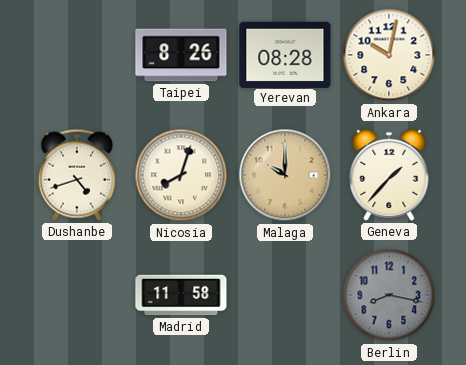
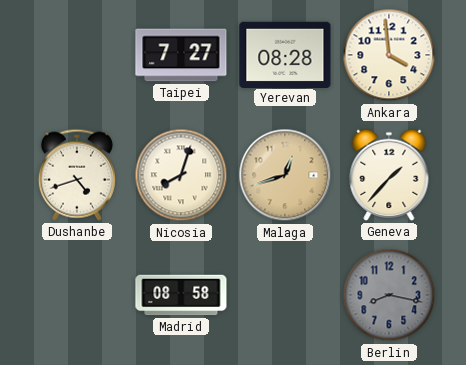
Taipei: 8:26 -> 7:27 (181, 55)
Ankara: 10:02 -> 3:59 (389, 55)
Malaga: 10:00 -> 12:42 (285, 175)
Madrid: 11:58 -> 08:58 (181, 295)
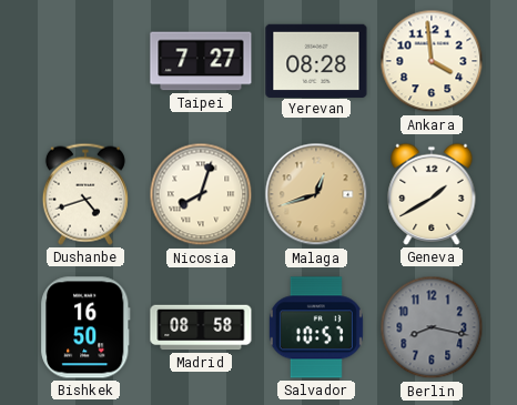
Geneva: 1:37 -> 1:40 (432, 194)
Bishkek: none -> 16:50 (85, 327)
Salvador: none -> 10:57 (316, 327)
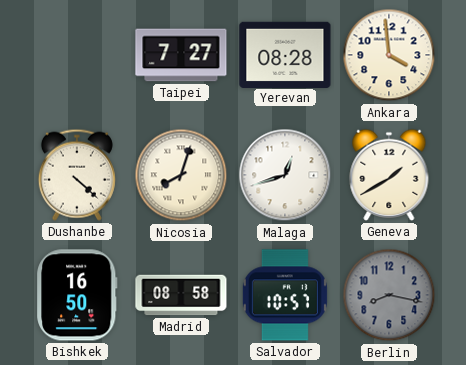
Dushanbe: 4:42 -> 4:22 (77, 175)
Malaga dial: champagne -> white (285, 175)
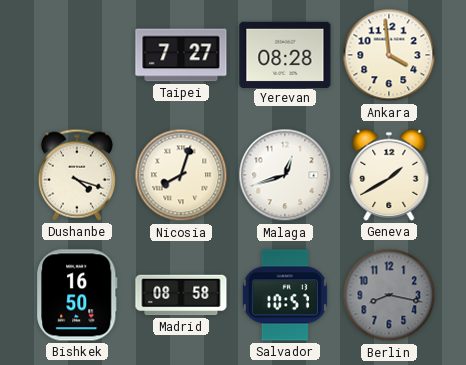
Dushanbe: 4:22 -> 4:18 (77, 175)
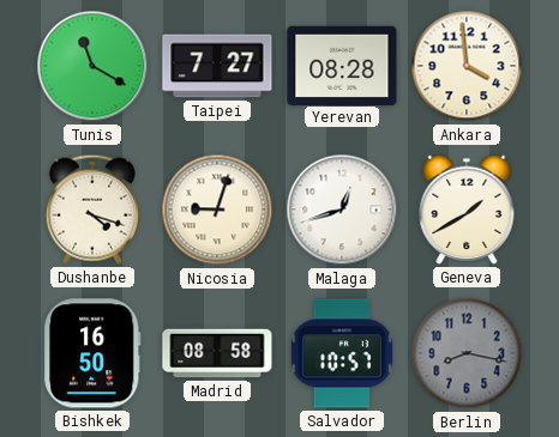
Tunis: none -> 11:20 (92, 66)
Nicosia: 8:03 -> 9:03 (217, 210)
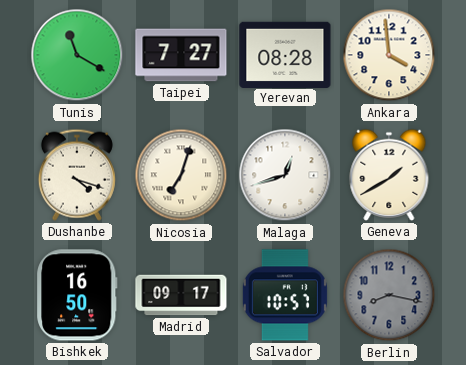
Nicosia: 9:03 -> 7:03 (181, 175)
Madrid: 08:58 -> 09:17 (181, 295)
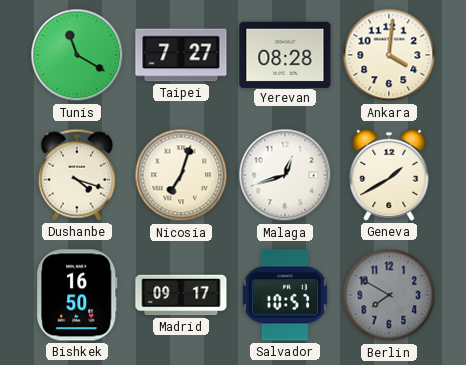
Ankara: 3:59 -> 4:01 (389, 55)
Berlin: 8:17 -> 7:50 (389, 295)
